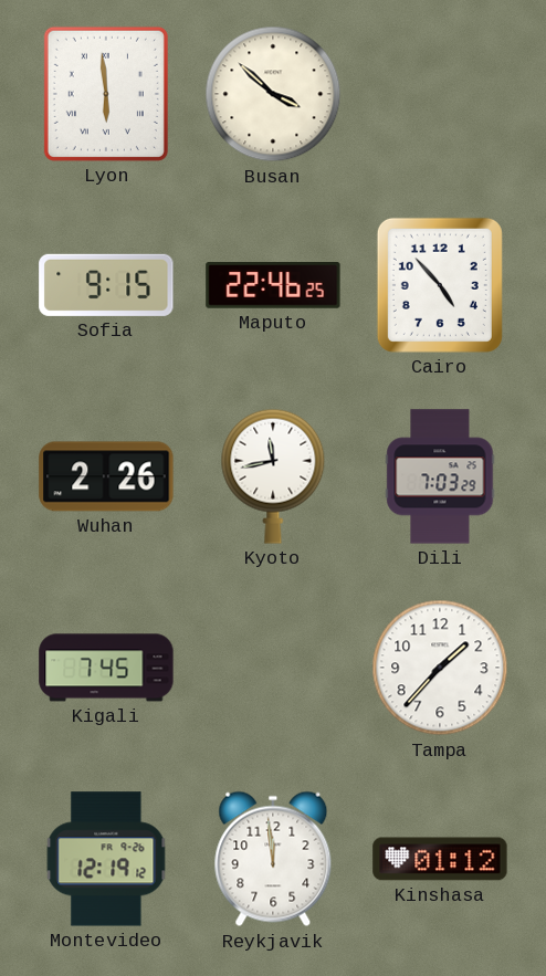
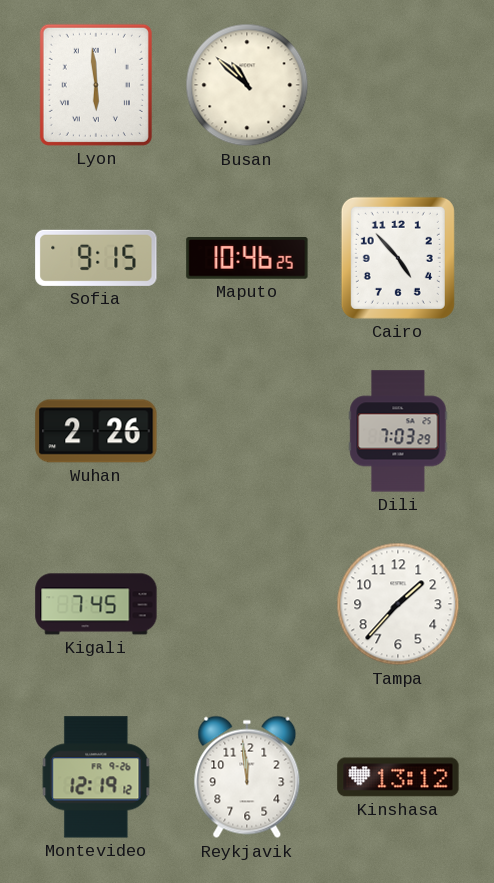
Busan: 3:52 -> 10:52 (247, 85)
Maputo: 22:46 -> 10:46 (247, 258)
Kyoto: 11:43 -> none (273, 476)
Kinshasa: 01:12 -> 13:12 (398, 777)
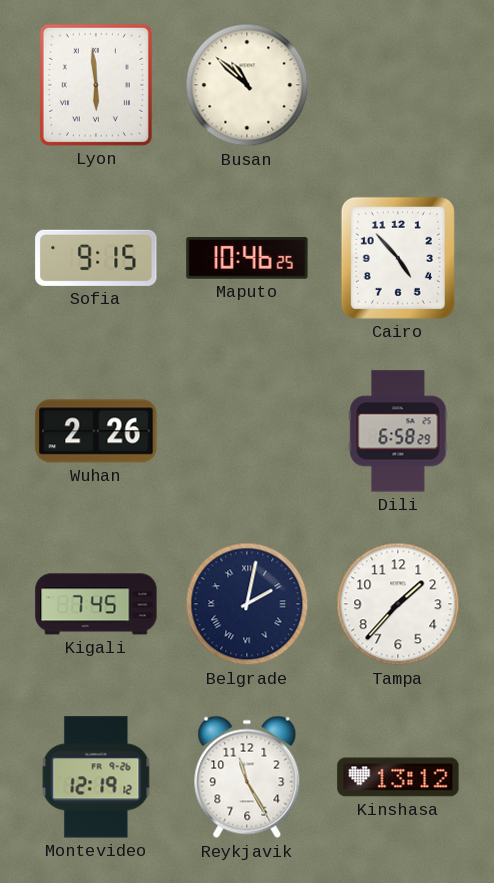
Dili: 7:03 -> 6:58 (398, 431)
Belgrade: none -> 2:02 (247, 604)
Reykjavik: 11:59 -> 11:25 (247, 777)
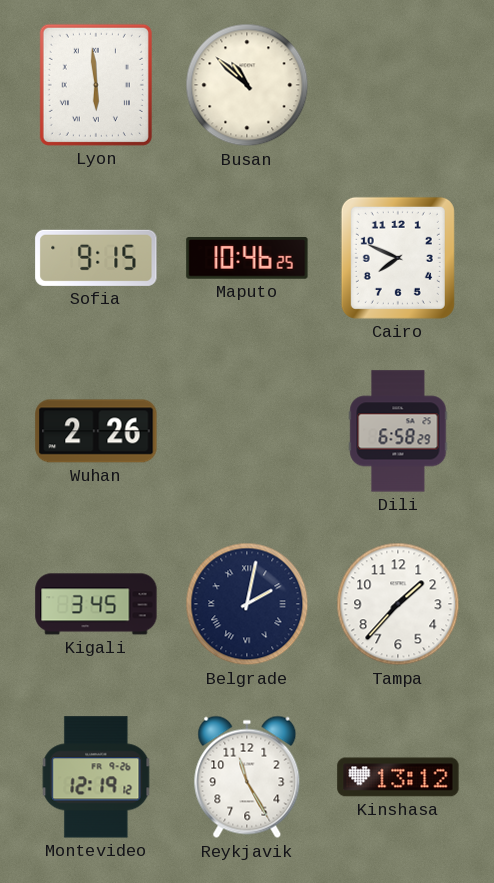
Cairo: 4:53 -> 7:49 (398, 258)
Kigali: 7:45 -> 3:45 (96, 604)
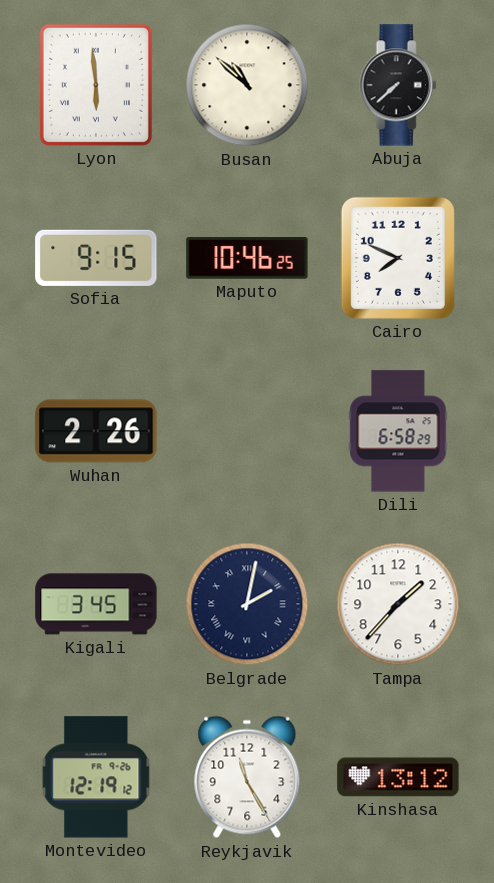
Abuja: none -> 7:38 (398, 85)
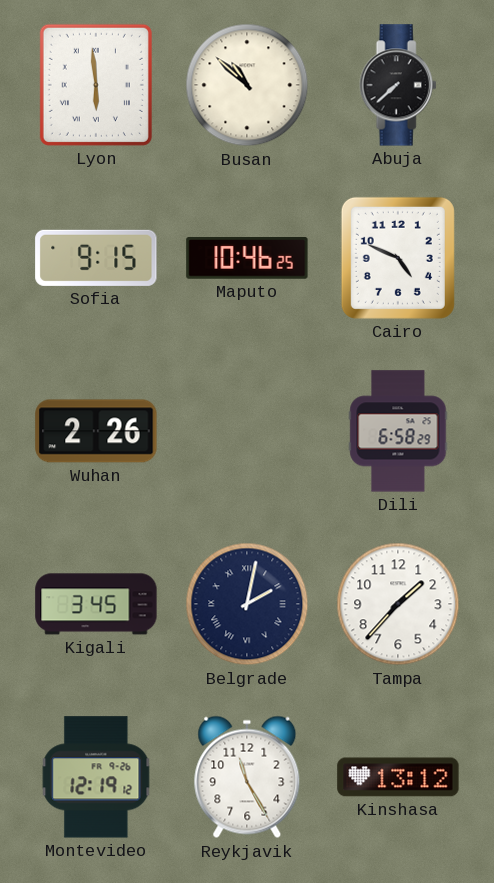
Cairo: 7:49 -> 4:49 (398, 258)
